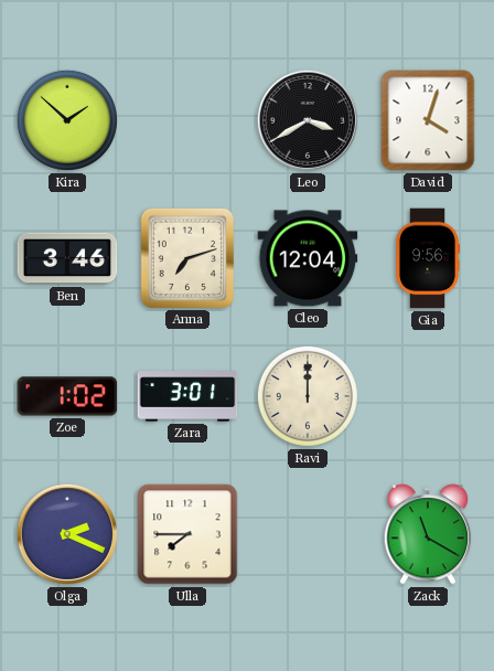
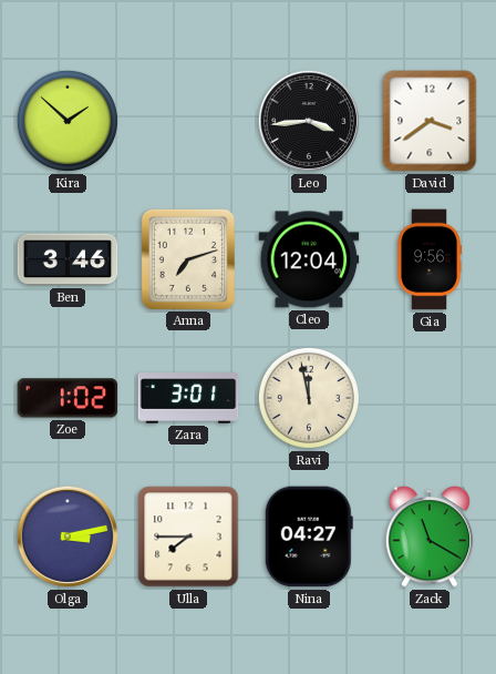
Leo: 3:40 -> 3:44 (309, 121)
David: 4:03 -> 3:39 (430, 121)
Ravi: 12:00 -> 11:58 (309, 398)
Olga: 2:19 -> 3:13 (68, 537)
Nina: none -> 04:27 (309, 537)
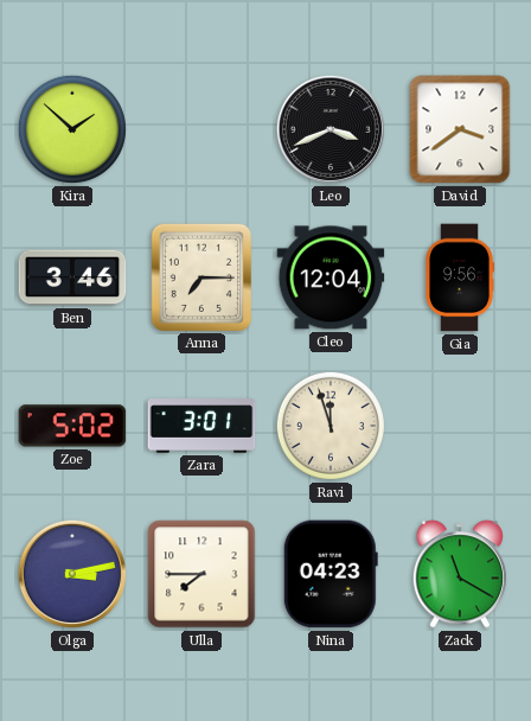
Leo: 3:44 -> 3:41 (331, 129)
Anna: 7:12 -> 7:15 (200, 276)
Zoe: 1:02 -> 5:02 (72, 426)
Ravi: 11:58 -> 11:57 (331, 426)
Nina: 04:27 -> 04:23 (331, 574)
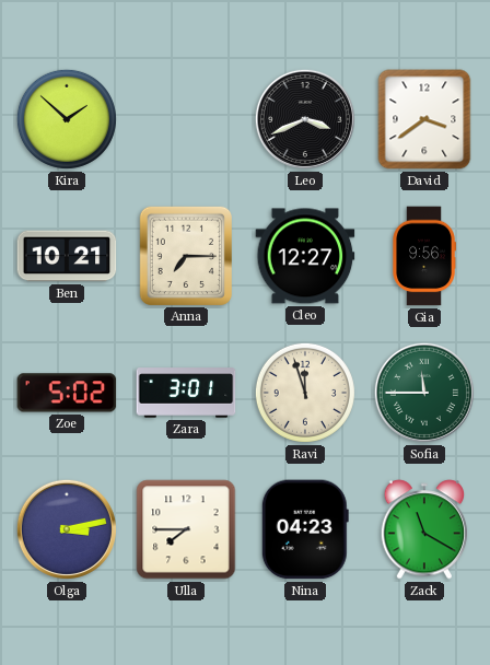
Ben: 3:46 -> 10:21 (67, 256)
Cleo: 12:04 -> 12:27 (305, 256)
Sofia: none -> 11:45 (424, 393)
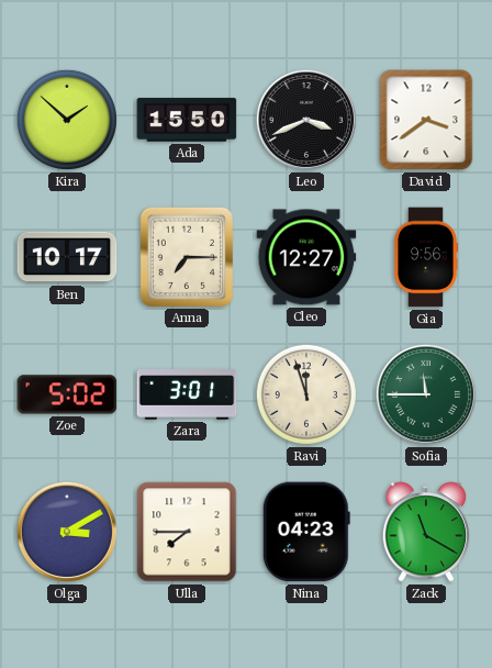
Ada: none -> 15:50 (187, 120)
Ben: 10:21 -> 10:17 (67, 257)
Olga: 3:13 -> 3:10 (67, 532)
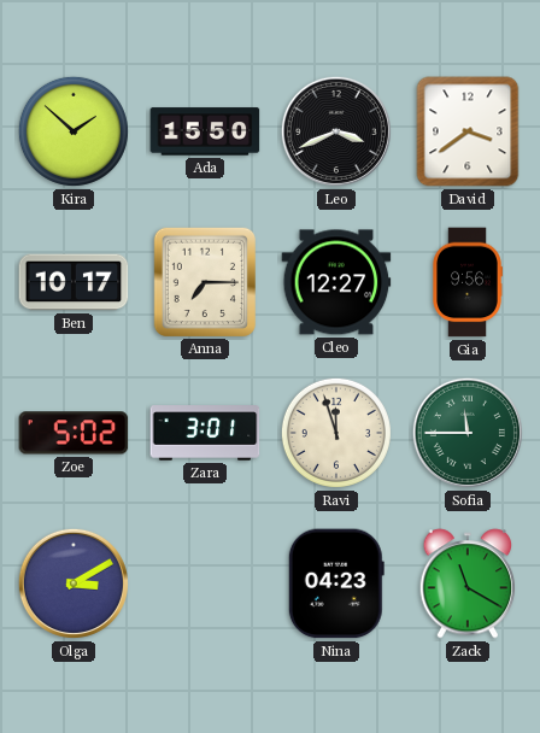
Ulla: 7:45 -> none (187, 532)
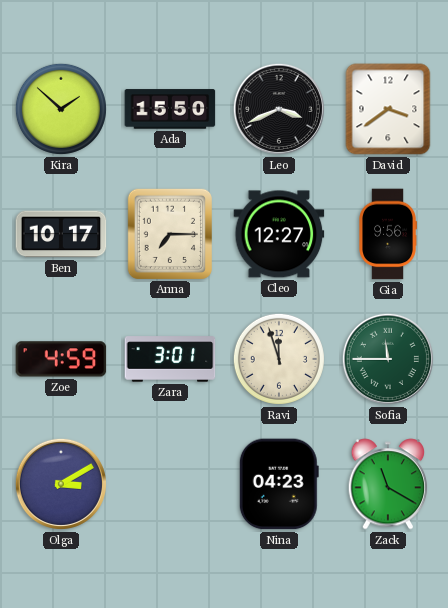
Zoe: 5:02 -> 4:59 (61, 359)
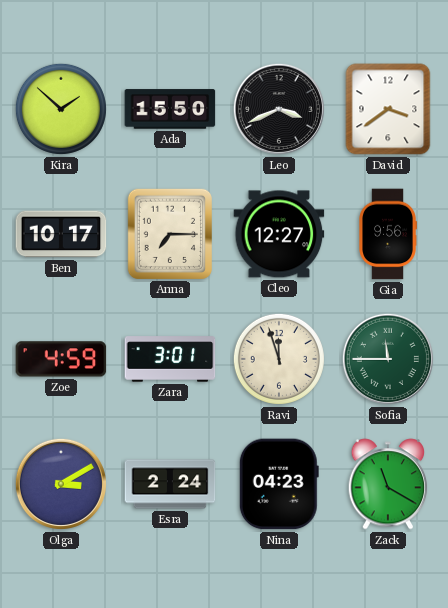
Esra: none -> 2:24 (170, 484)
